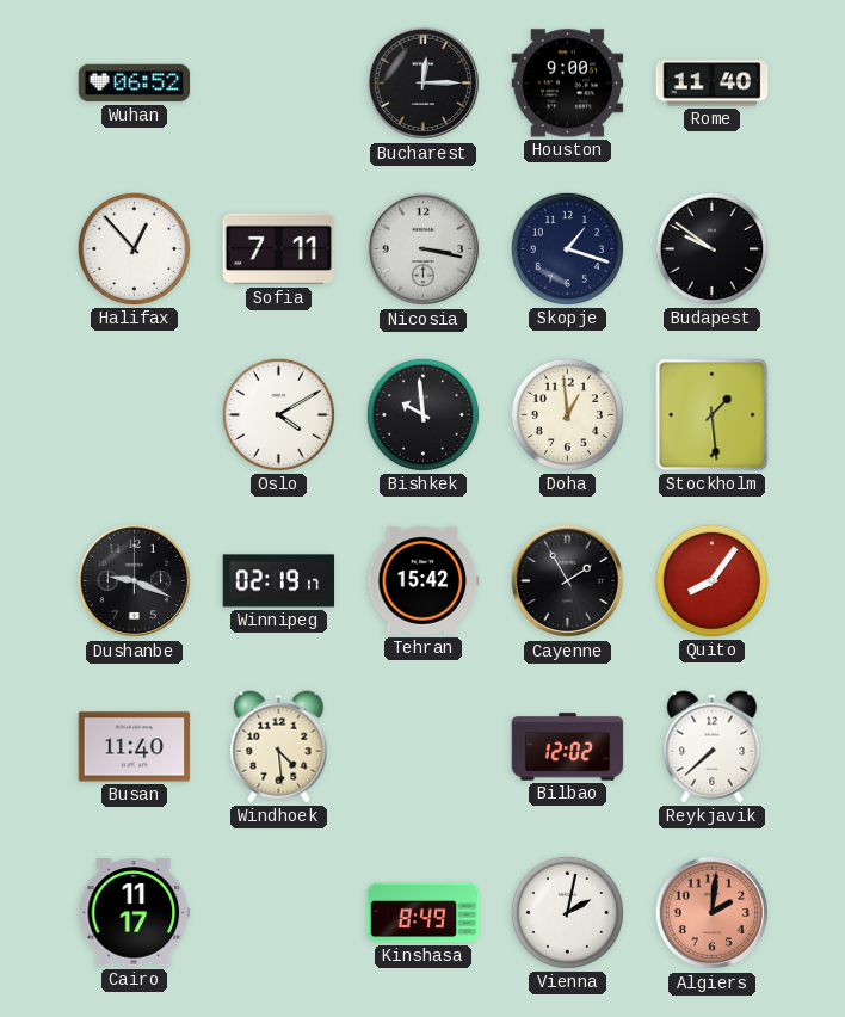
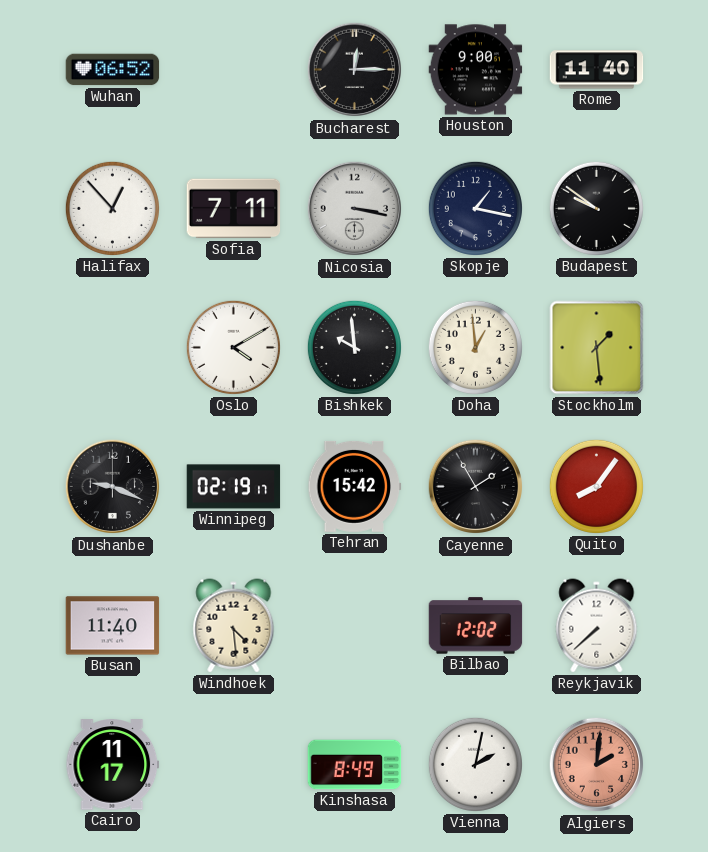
Skopje: 1:18 -> 1:17 (475, 208)
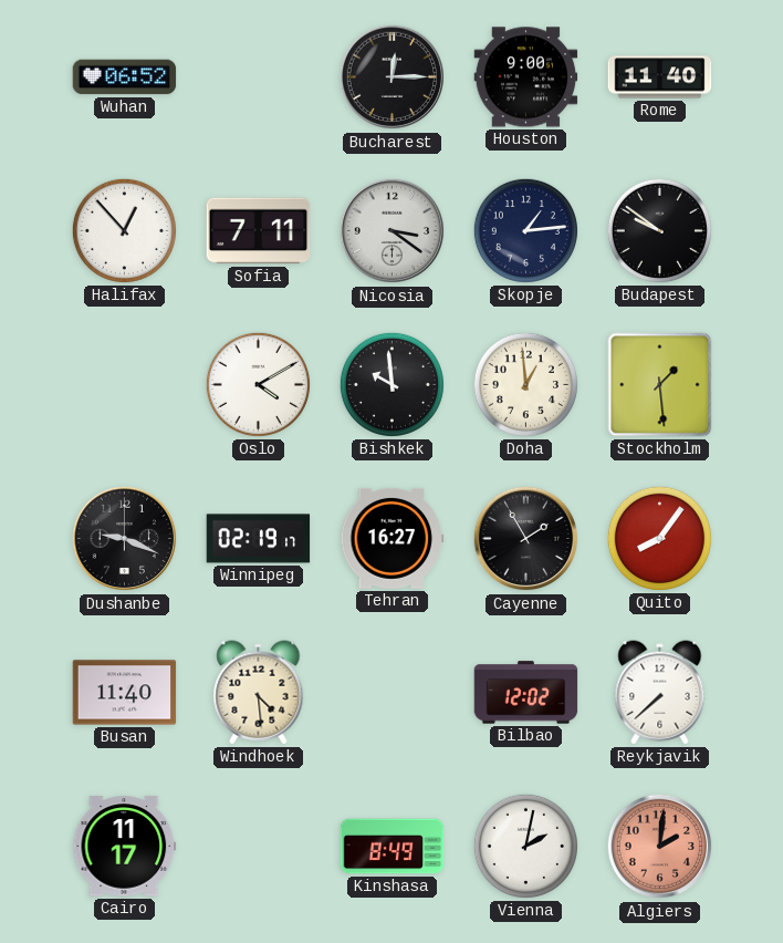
Nicosia: 3:17 -> 3:21 (393, 231)
Skopje: 1:17 -> 1:14 (525, 230)
Tehran: 15:42 -> 16:27 (393, 538)
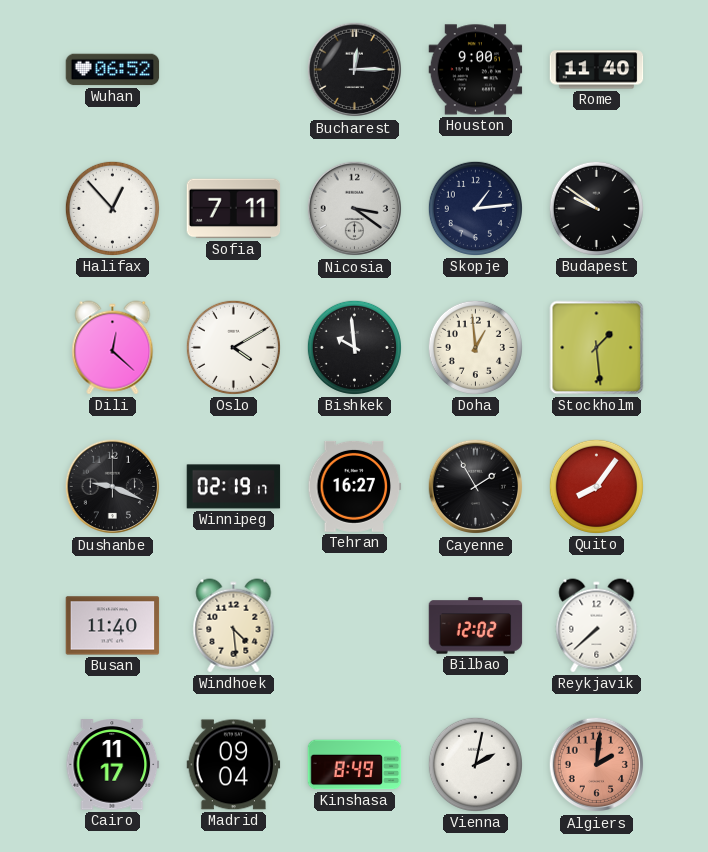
Dili: none -> 12:22 (113, 348)
Madrid: none -> 09:04 (234, 765)
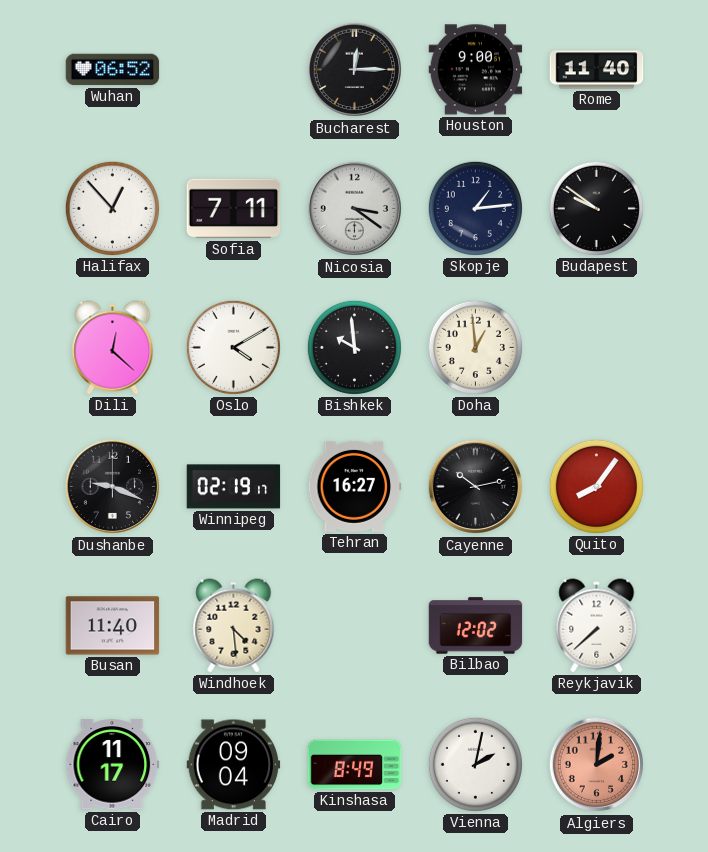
Stockholm: 1:29 -> none (597, 348)
Cayenne: 1:55 -> 10:13 (476, 487)
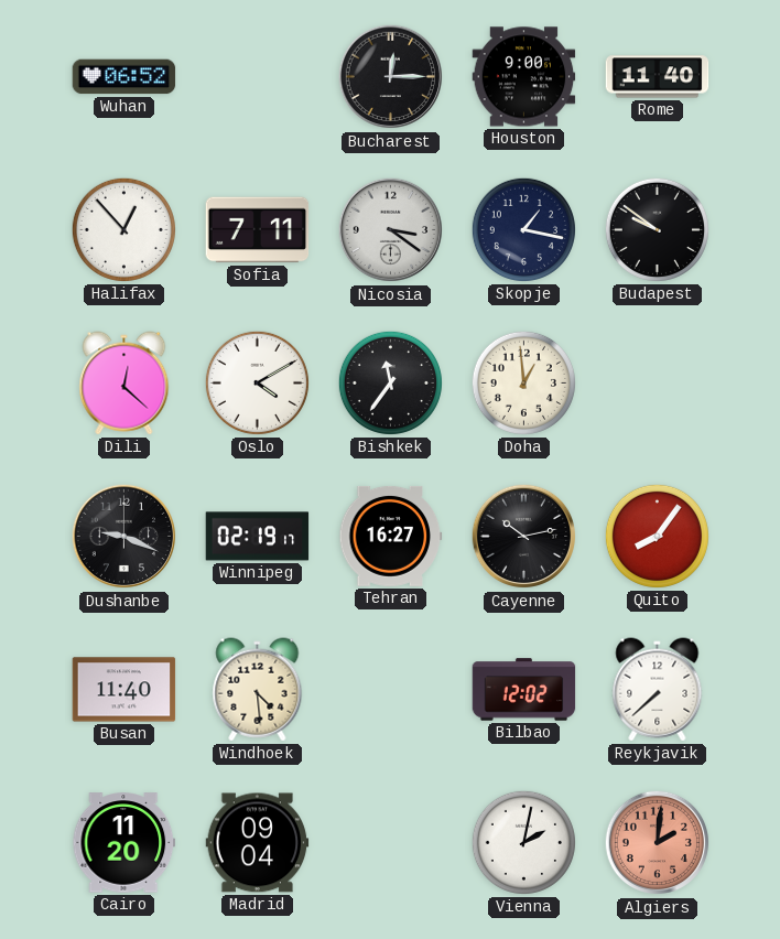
Skopje: 1:14 -> 1:17 (523, 229)
Bishkek: 9:59 -> 11:36 (390, 382)
Cairo: 11:17 -> 11:20 (124, 843)
Kinshasa: 8:49 -> none (355, 765)
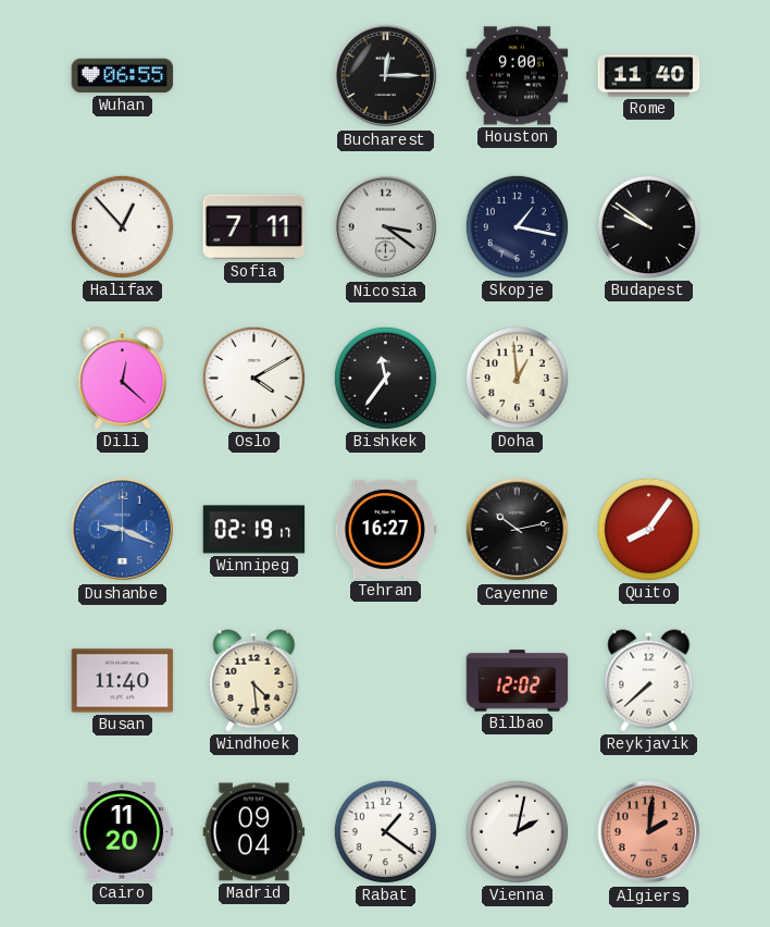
Wuhan: 06:52 -> 06:55 (123, 76)
Dushanbe dial: black -> blue (123, 530)
Rabat: none -> 1:21 (385, 831)
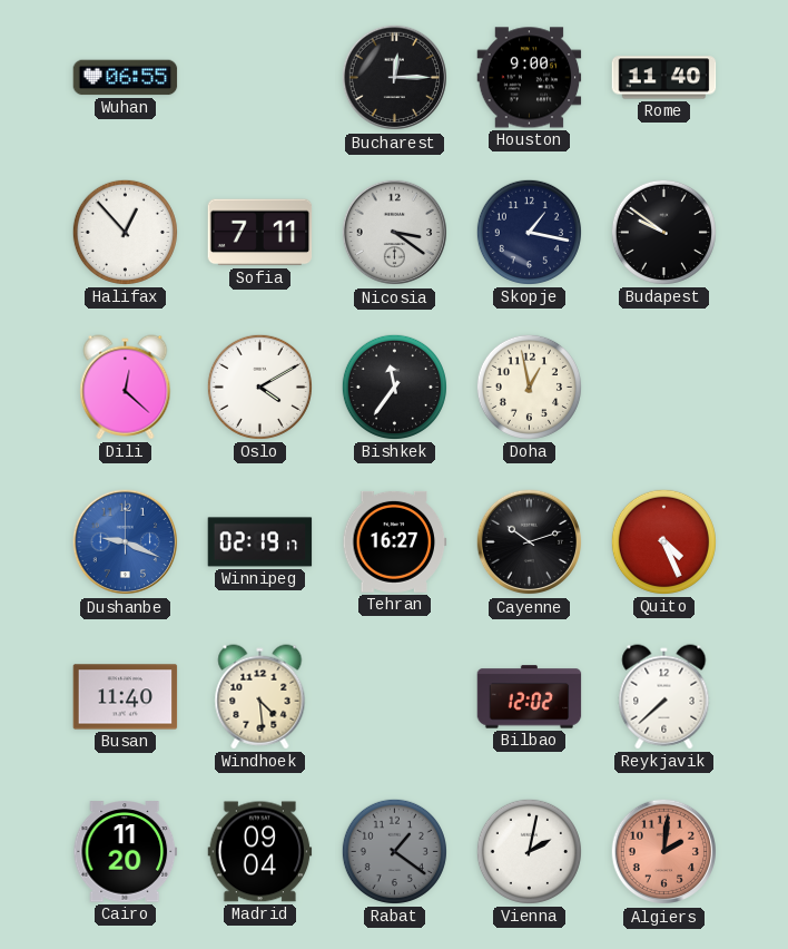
Doha: 12:59 -> 12:58 (529, 387)
Cayenne: 10:13 -> 10:12 (530, 542)
Quito: 8:06 -> 4:26 (663, 541)
Rabat dial: white -> grey (394, 851)
